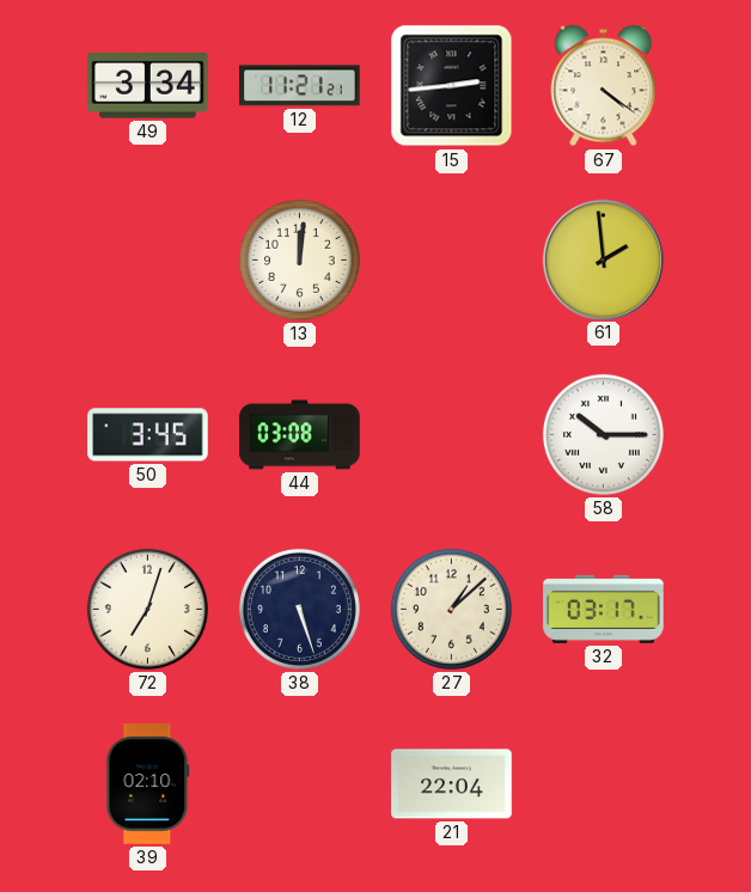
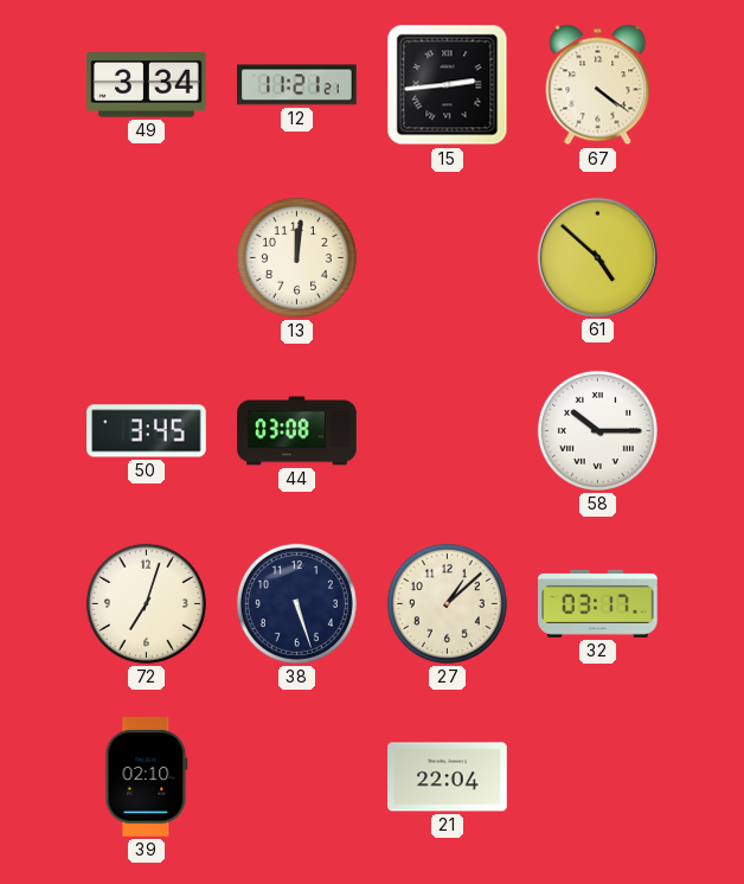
61: 1:59 -> 4:52 (597, 257)
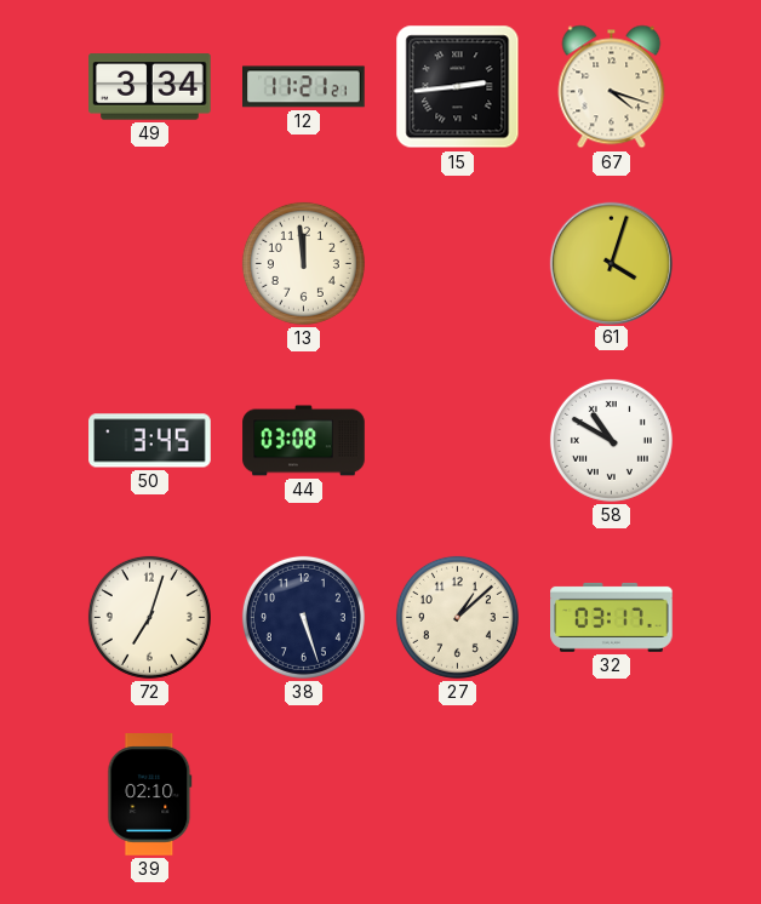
67: 4:21 -> 4:18 (612, 87)
13: 12:01 -> 11:59 (303, 263)
61: 4:52 -> 4:03 (611, 263)
58: 10:15 -> 10:50 (611, 440)
21: 22:04 -> none (448, 777)
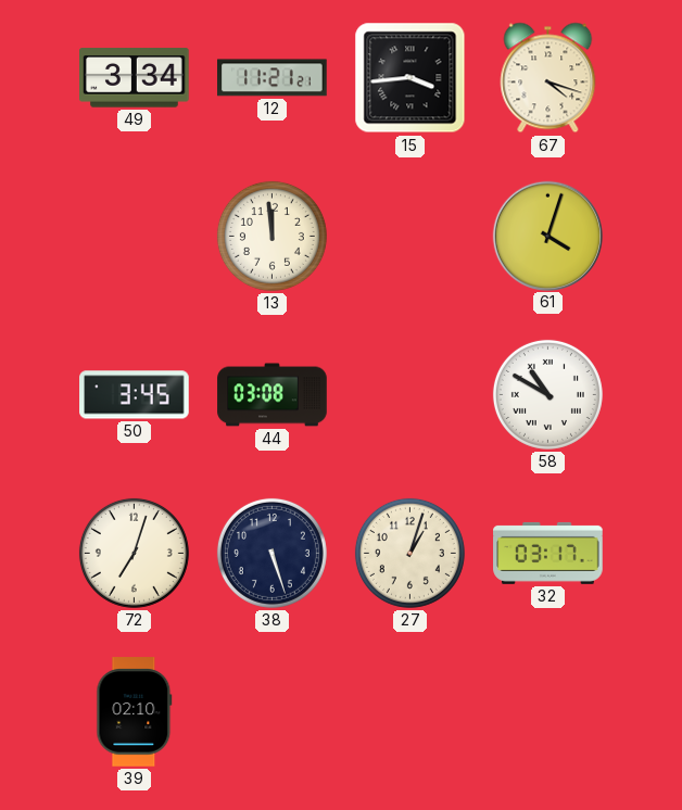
15: 2:44 -> 3:44 (411, 78)
27: 1:08 -> 1:03 (409, 553)
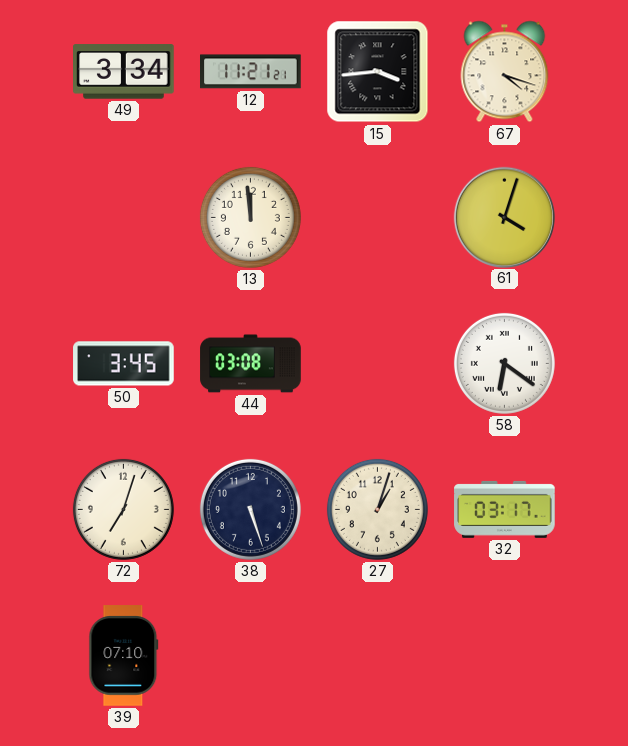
58: 10:50 -> 6:21 (504, 363)
39: 02:10 -> 07:10 (124, 656)
